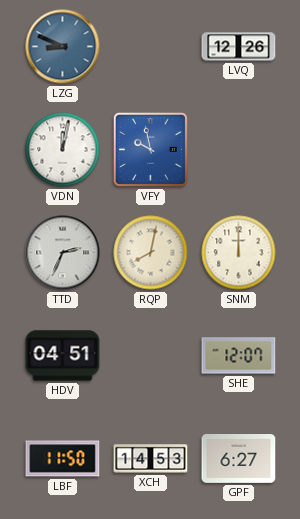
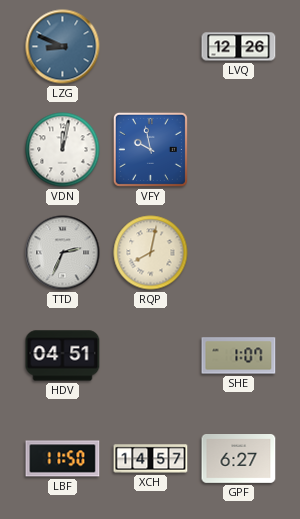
SNM: 12:00 -> none (239, 253)
SHE: 12:07 -> 1:07 (239, 356)
XCH: 14:53 -> 14:57 (151, 459)
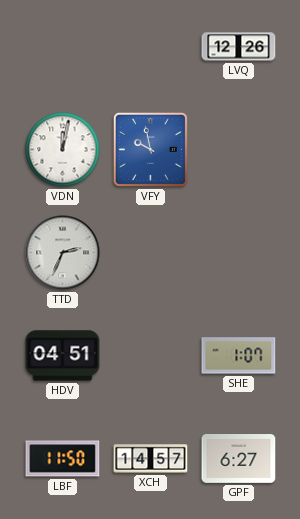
LZG: 8:49 -> none (63, 47)
RQP: 8:02 -> none (151, 253)
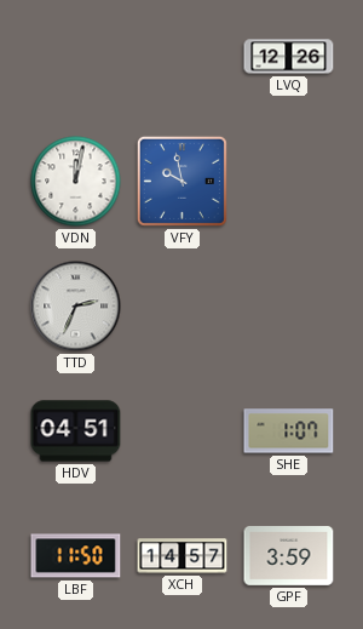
GPF: 6:27 -> 3:59 (289, 556)
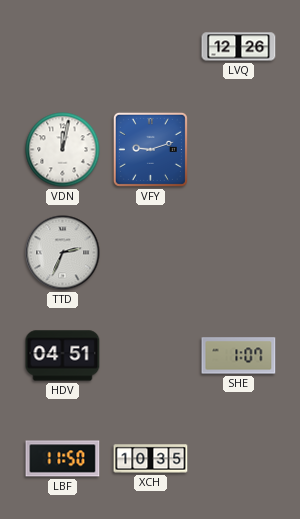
VFY: 9:58 -> 9:12 (150, 149)
XCH: 14:57 -> 10:35 (151, 459)
GPF: 3:59 -> none (289, 556)
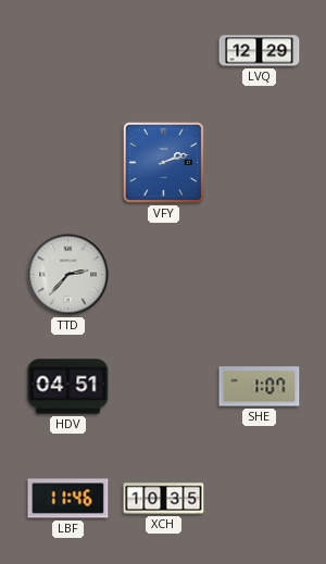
LVQ: 12:26 -> 12:29 (260, 51)
VDN: 12:02 -> none (63, 150)
VFY: 9:12 -> 2:12 (163, 162)
TTD: 2:34 -> 2:37 (68, 275)
LBF: 11:50 -> 11:46 (68, 499)
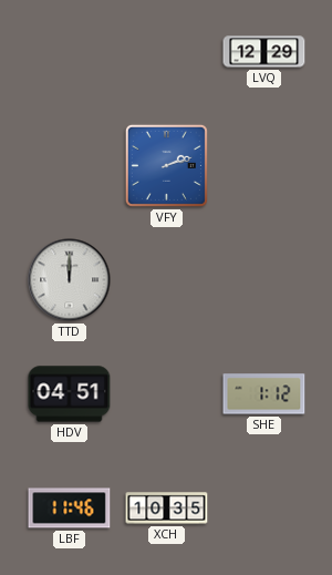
TTD: 2:37 -> 12:00 (70, 280)
SHE: 1:07 -> 1:12 (264, 394)
